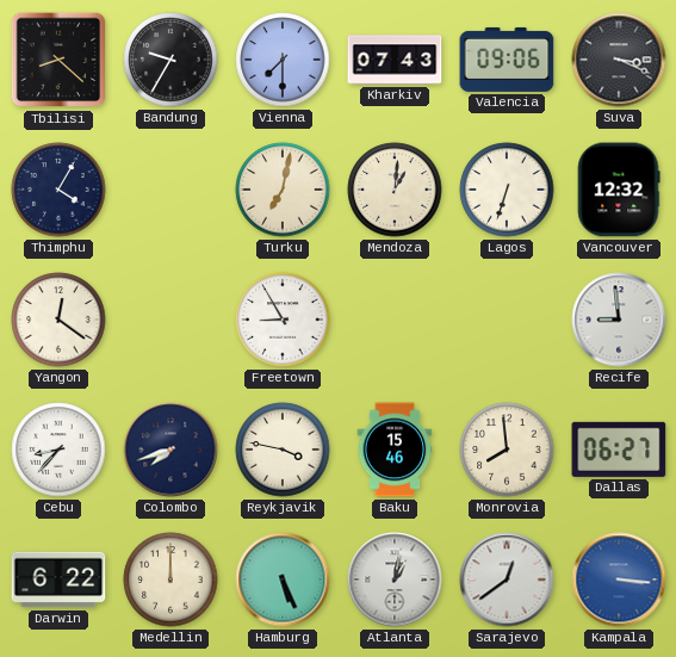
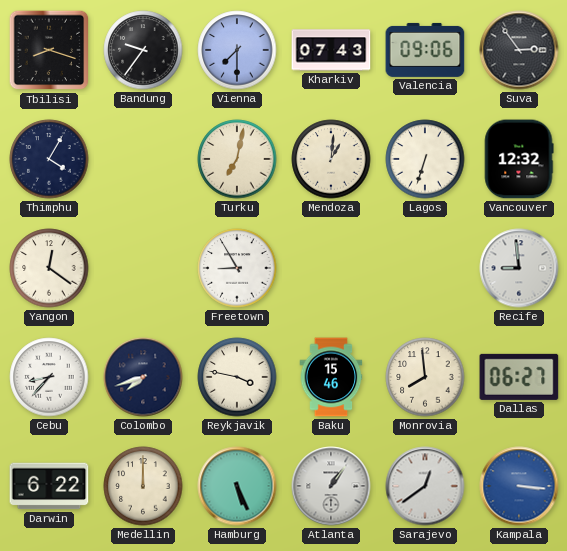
Tbilisi: 8:22 -> 8:18 (49, 50)
Bandung: 9:35 -> 9:36 (143, 50)
Suva: 3:19 -> 2:54 (519, 50)
Atlanta: 1:02 -> 1:06 (331, 486)
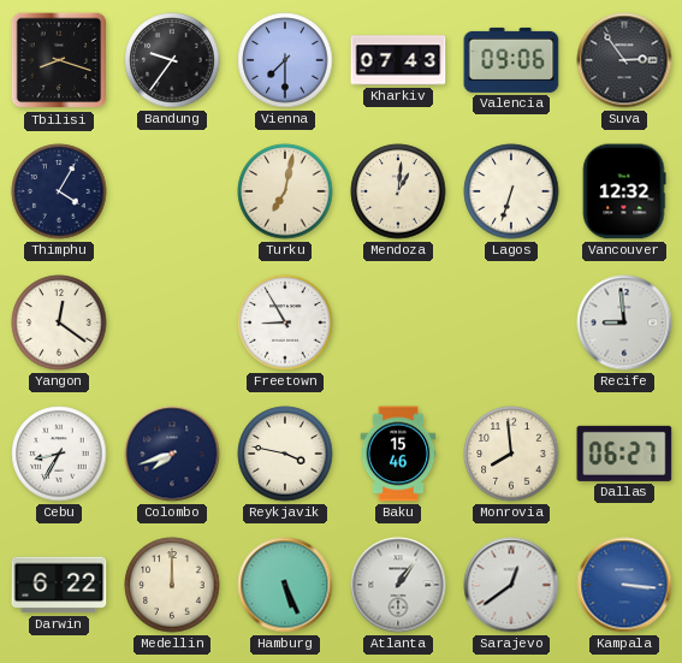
Cebu: 8:37 -> 8:35 (59, 454)
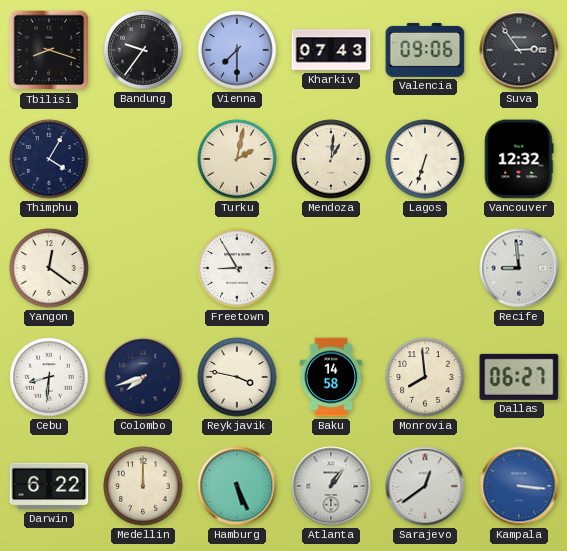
Turku: 7:02 -> 2:02 (237, 159)
Cebu: 8:35 -> 8:31 (49, 377)
Baku: 15:46 -> 14:58 (331, 377)
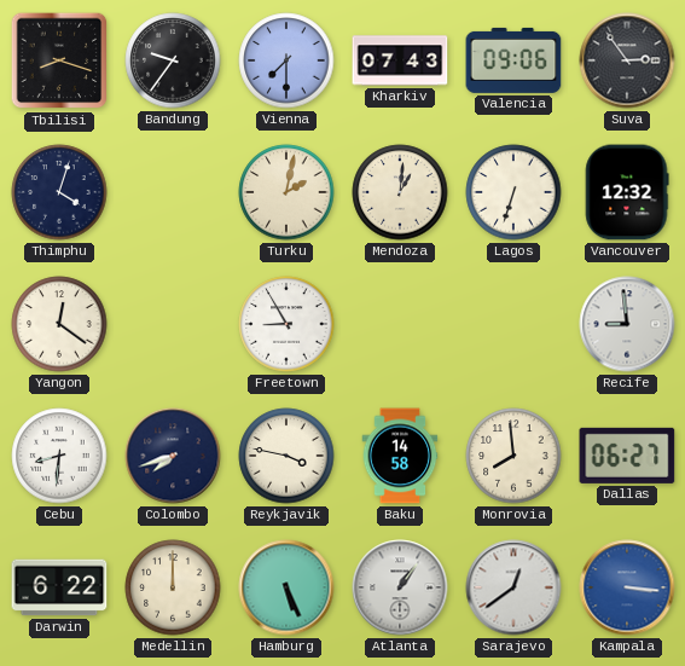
Thimphu: 4:05 -> 4:03 (59, 192)
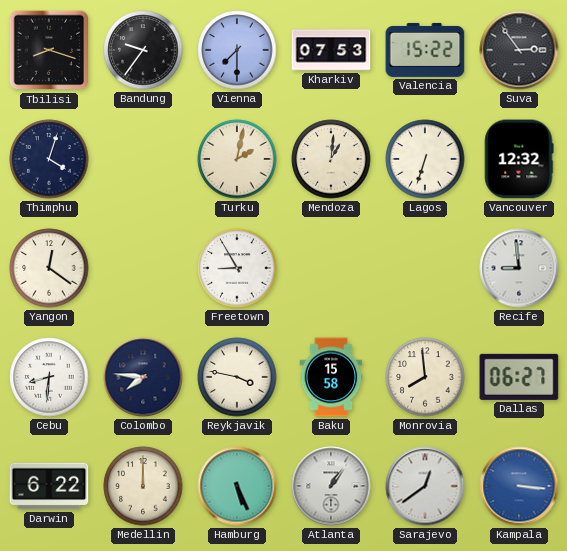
Kharkiv: 07:43 -> 07:53 (331, 50)
Valencia: 09:06 -> 15:22 (425, 50)
Colombo: 7:42 -> 7:46 (143, 377)
Baku: 14:58 -> 15:58 (331, 377)
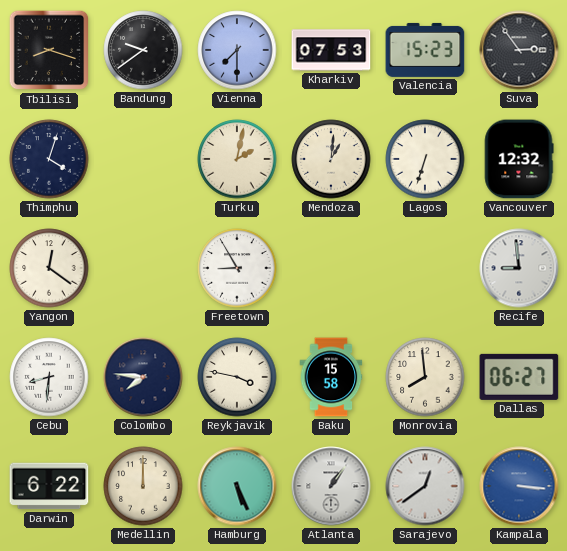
Bandung: 9:36 -> 9:39 (143, 50)
Valencia: 15:22 -> 15:23 (425, 50)
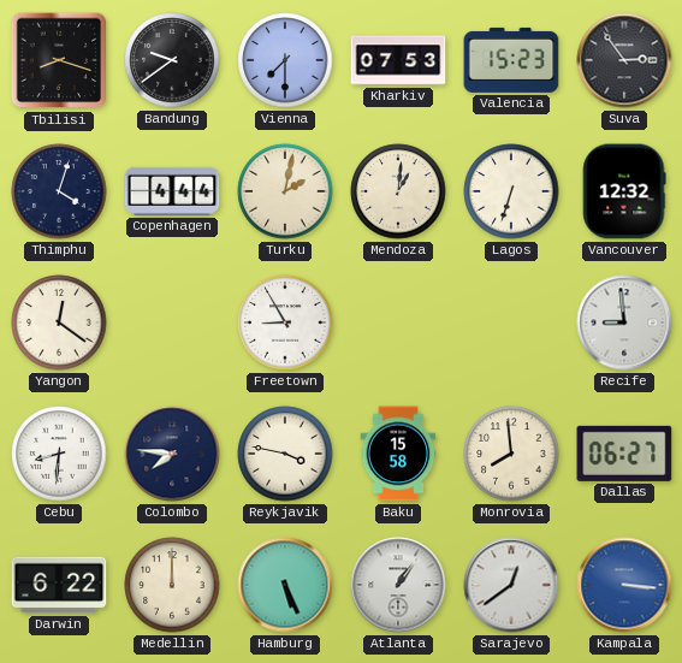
Copenhagen: none -> 4:44 (172, 191)
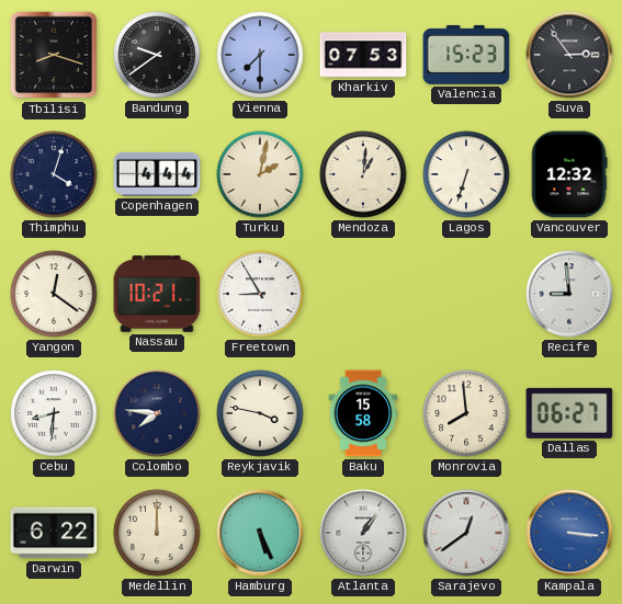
Nassau: none -> 10:21 (157, 294)
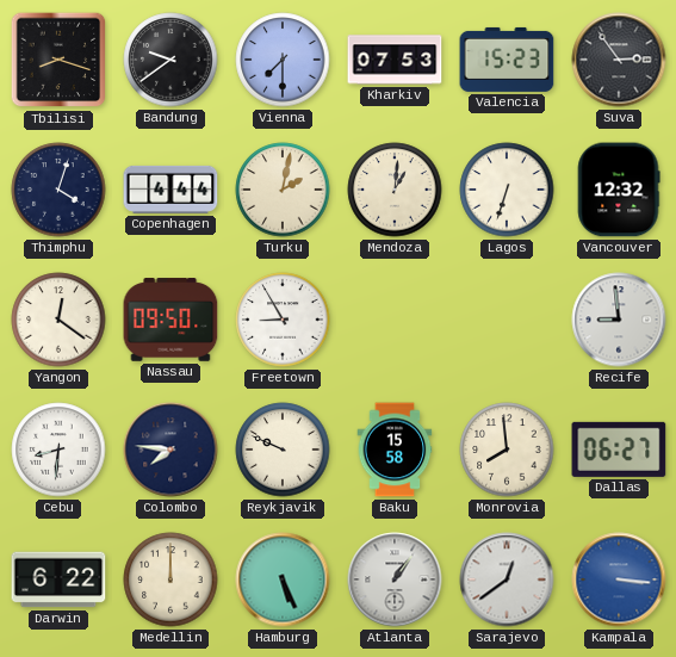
Nassau: 10:21 -> 09:50 (170, 320)
Reykjavik: 3:47 -> 9:49 (283, 450)
